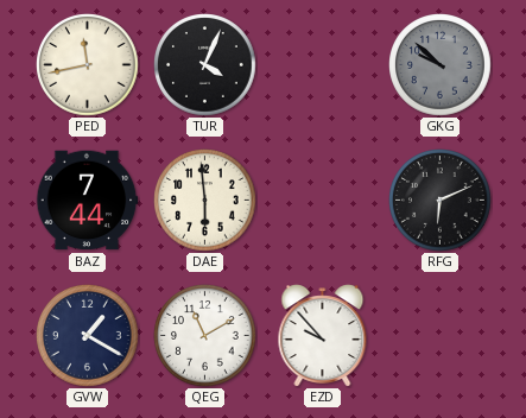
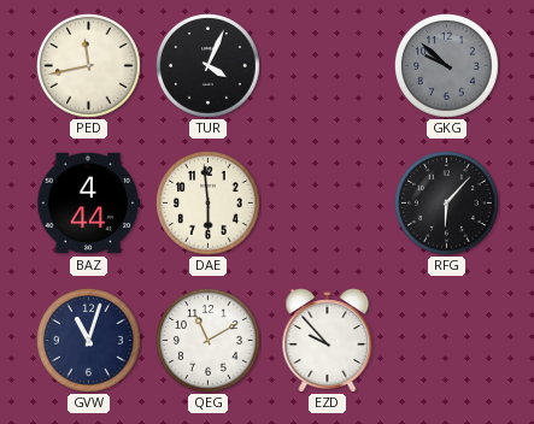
BAZ: 7:44 -> 4:44 (88, 204)
RFG: 6:11 -> 6:07 (447, 204)
GVW: 1:20 -> 11:03 (89, 341)
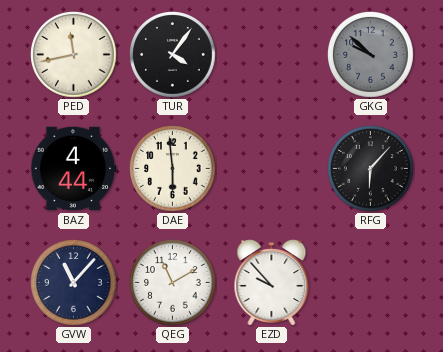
TUR: 4:04 -> 4:06 (173, 55)
GVW: 11:03 -> 11:07 (74, 283)
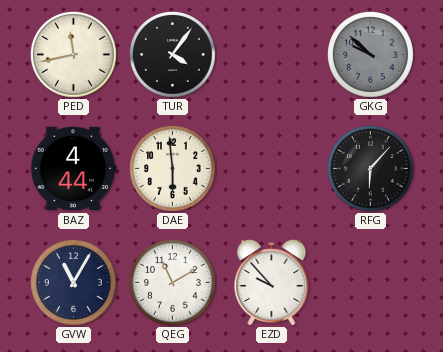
GVW: 11:07 -> 11:05 (74, 283)
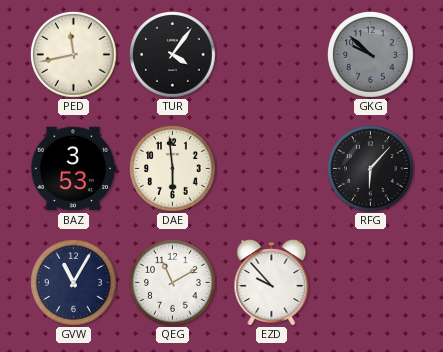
BAZ: 4:44 -> 3:53 (73, 169)
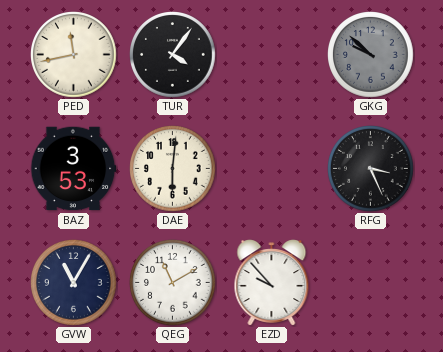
DAE: 5:59 -> 6:01 (173, 169)
RFG: 6:07 -> 3:26 (371, 169)
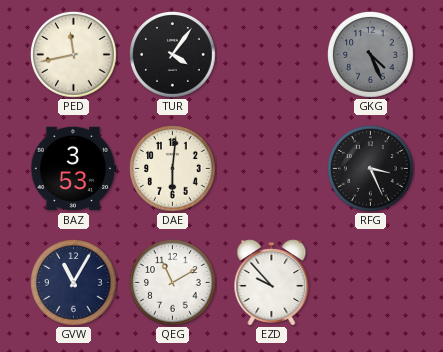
GKG: 9:52 -> 4:26 (371, 55)
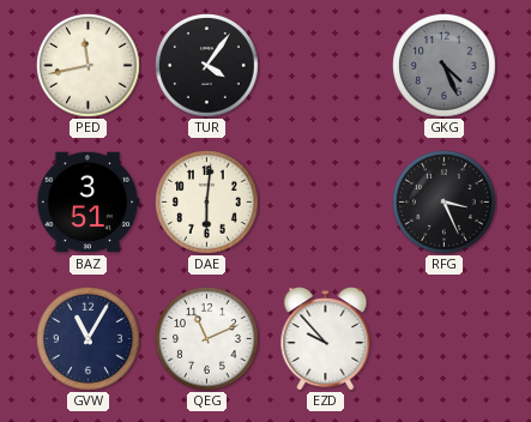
BAZ: 3:53 -> 3:51 (88, 203)
QEG: 11:10 -> 11:11 (207, 339)
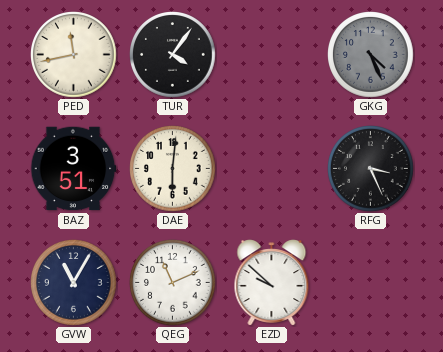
EZD: 9:53 -> 9:52 (272, 283)
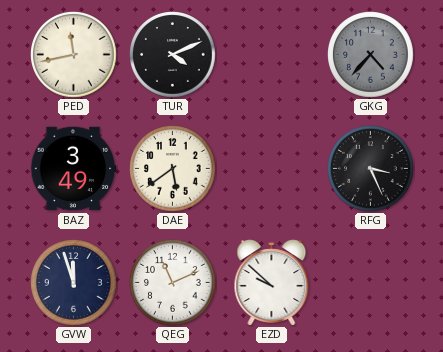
TUR: 4:06 -> 4:11 (173, 55)
GKG: 4:26 -> 4:37 (371, 55)
BAZ: 3:51 -> 3:49 (73, 169)
DAE: 6:01 -> 5:39 (173, 169)
GVW: 11:05 -> 11:57 (74, 283)
